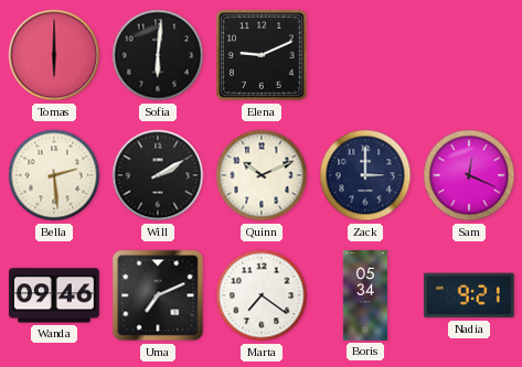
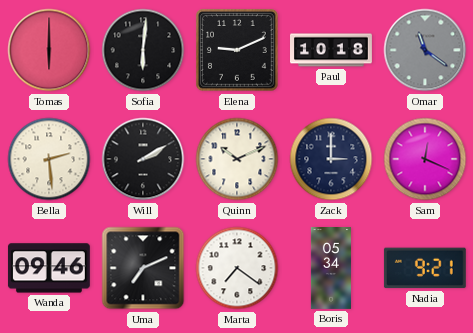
Paul: none -> 10:18 (332, 50)
Omar: none -> 11:21 (425, 50)
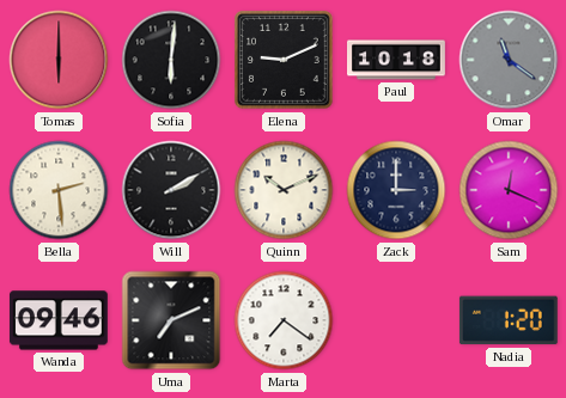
Boris: 05:34 -> none (330, 269)
Nadia: 9:21 -> 1:20 (509, 320)
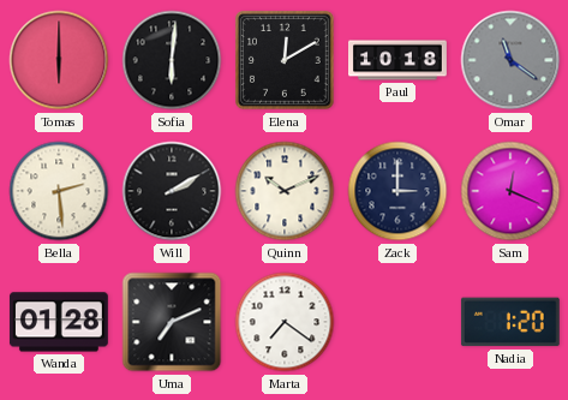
Elena: 9:11 -> 12:10 (286, 61)
Wanda: 09:46 -> 01:28 (59, 322)
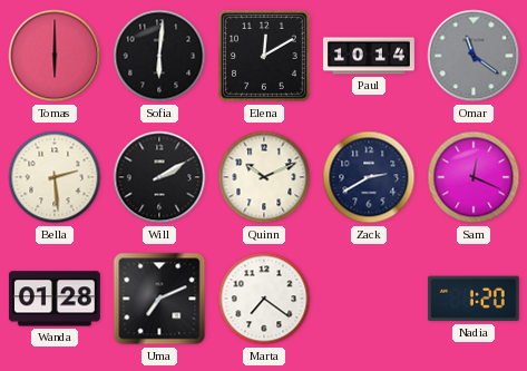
Paul: 10:18 -> 10:14 (370, 56)
Zack: 3:00 -> 2:40 (369, 177)
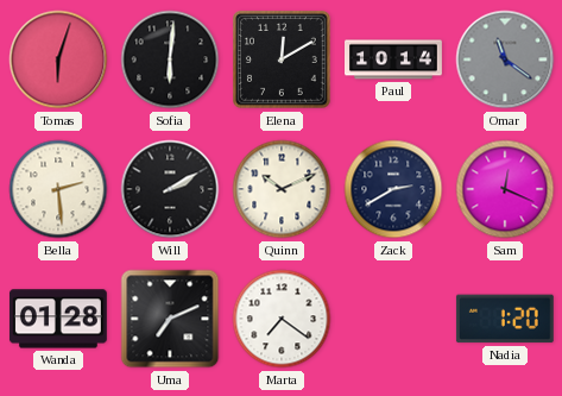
Tomas: 6:00 -> 6:03 (58, 59)
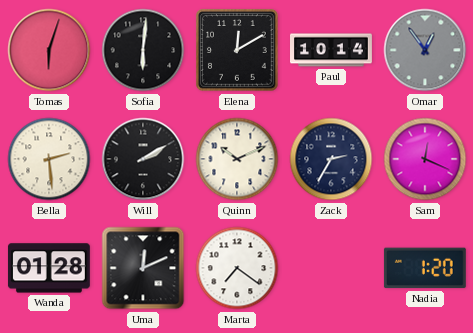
Omar: 11:21 -> 12:54 (425, 50)
Zack: 2:40 -> 2:35 (331, 159)
Uma: 7:11 -> 12:11 (143, 268)
